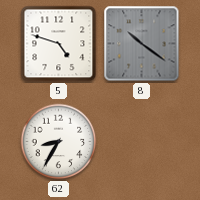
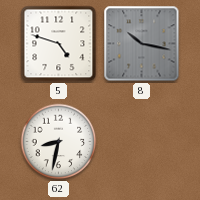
8: 10:21 -> 10:17 (142, 44)
62: 8:35 -> 8:32 (59, 142)
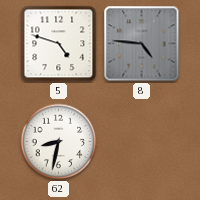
8: 10:17 -> 4:46 (142, 44)
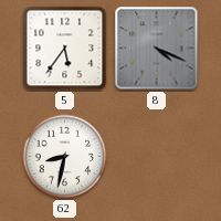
5: 4:48 -> 5:36 (65, 49)
8: 4:46 -> 4:19 (157, 49)
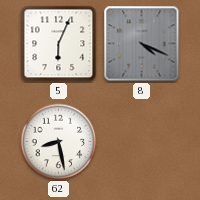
5: 5:36 -> 6:04 (59, 44)
62: 8:32 -> 8:28 (59, 142)
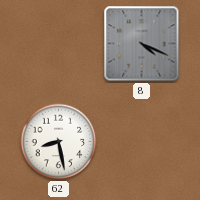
5: 6:04 -> none (59, 44)
